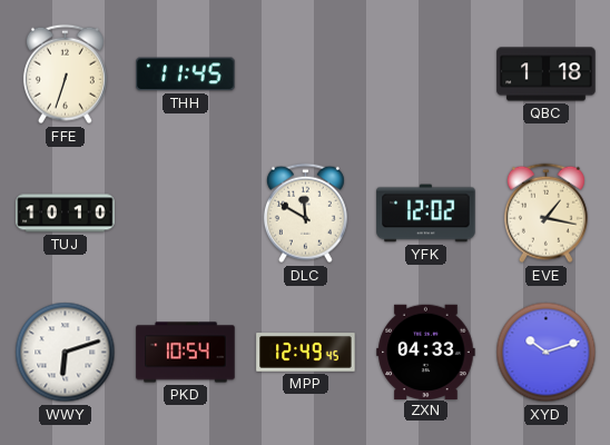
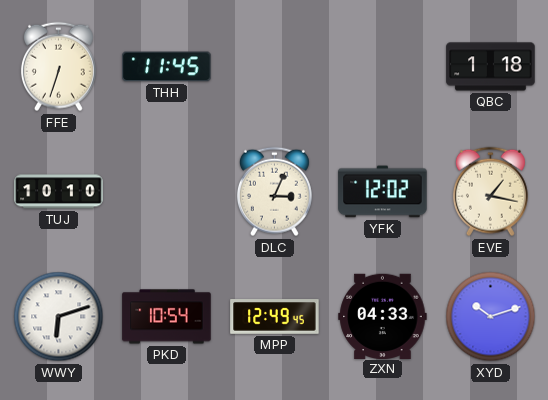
DLC: 11:50 -> 3:04 (274, 192)
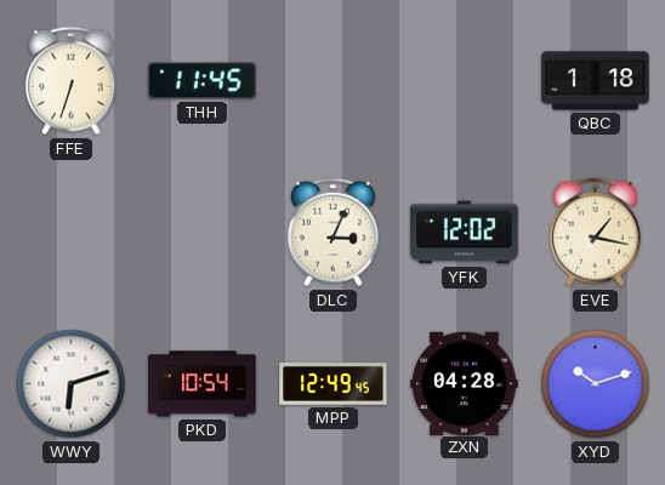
TUJ: 10:10 -> none (59, 192)
ZXN: 04:33 -> 04:28 (465, 383)
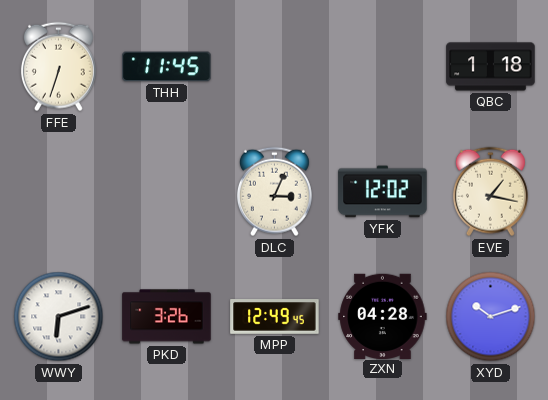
PKD: 10:54 -> 3:26 (167, 317)
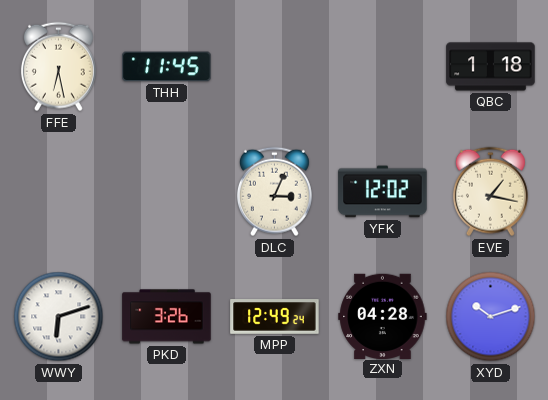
FFE: 6:33 -> 6:28 (58, 67)
MPP: 12:49:45 -> 12:49:24 (275, 317)
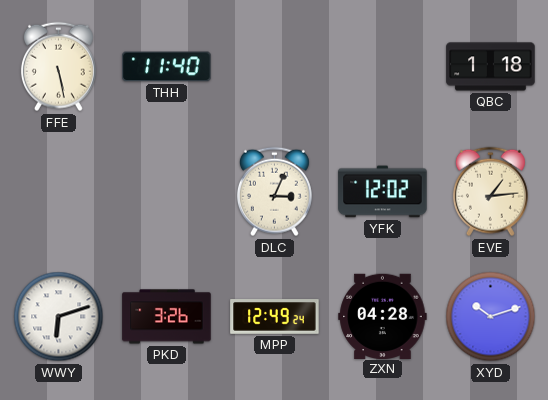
FFE: 6:28 -> 5:28 (58, 67)
THH: 11:45 -> 11:40 (167, 67)
EVE: 1:17 -> 1:14 (490, 192)
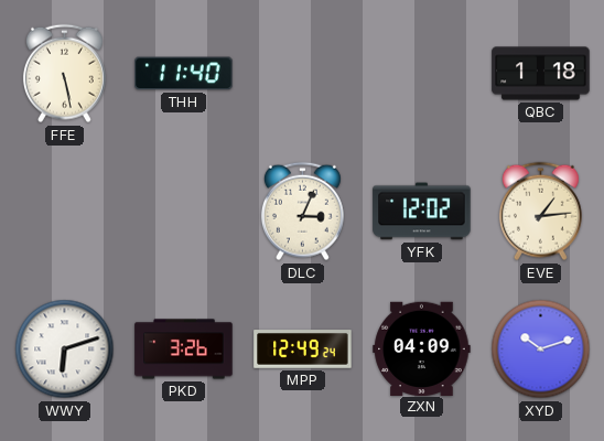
ZXN: 04:28 -> 04:09 (422, 348)
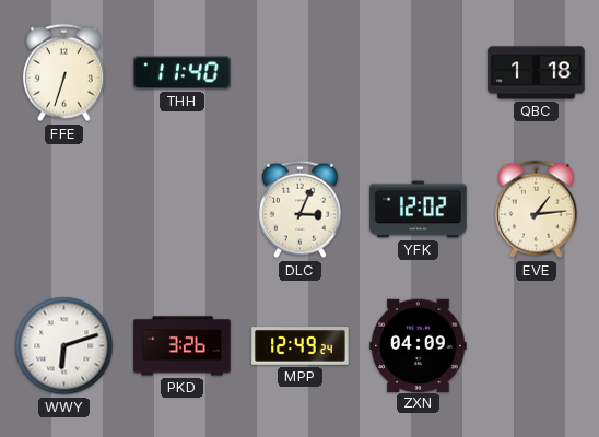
FFE: 5:28 -> 6:33 (63, 73)
XYD: 10:12 -> none (541, 349)
